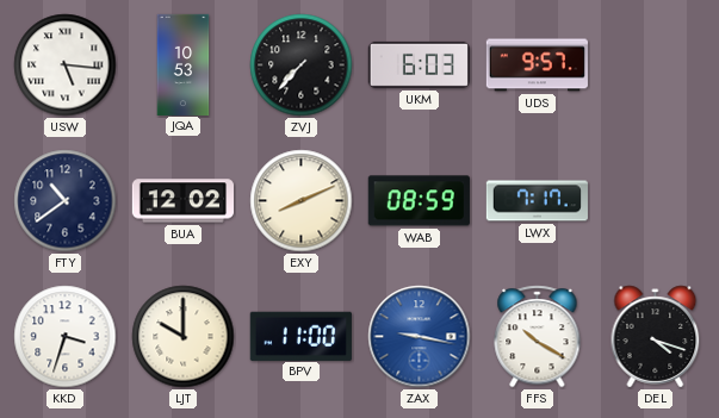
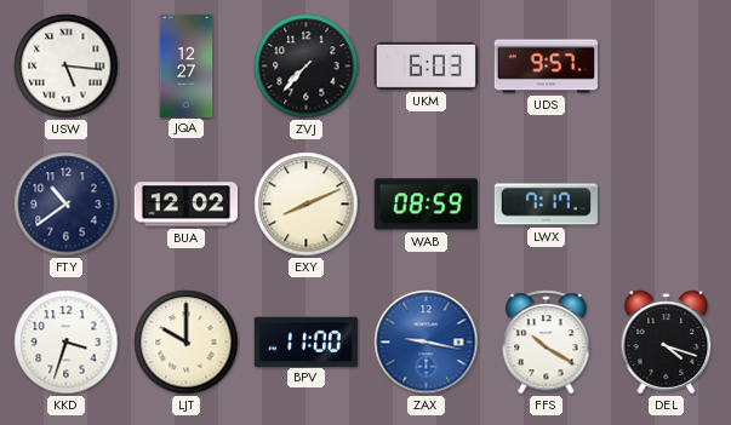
JQA: 10:53 -> 12:27 (187, 65)
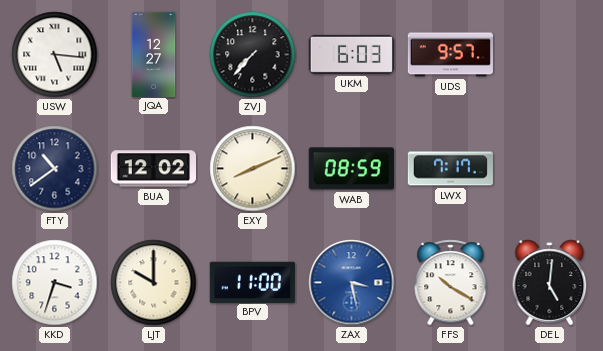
ZAX: 9:17 -> 3:28 (352, 283)
DEL: 4:18 -> 5:01 (550, 283)
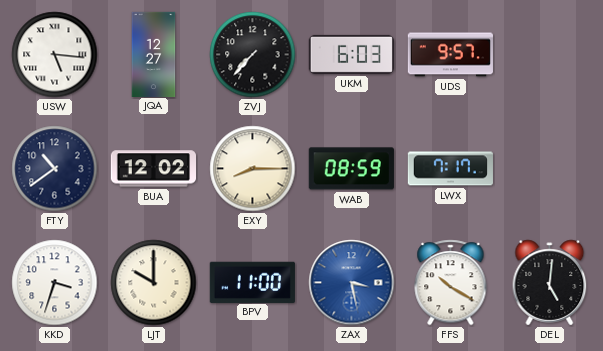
EXY: 8:11 -> 8:15 (253, 169)
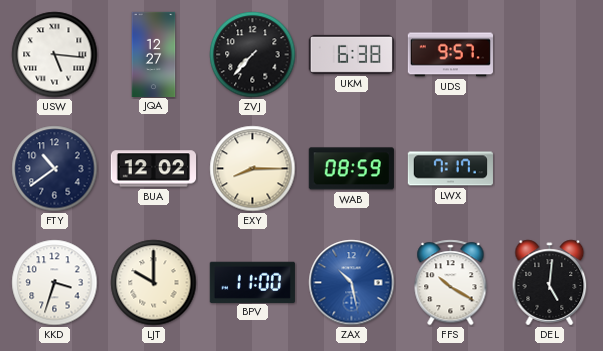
UKM: 6:03 -> 6:38 (351, 54)
ZAX: 3:28 -> 10:28 (352, 283)
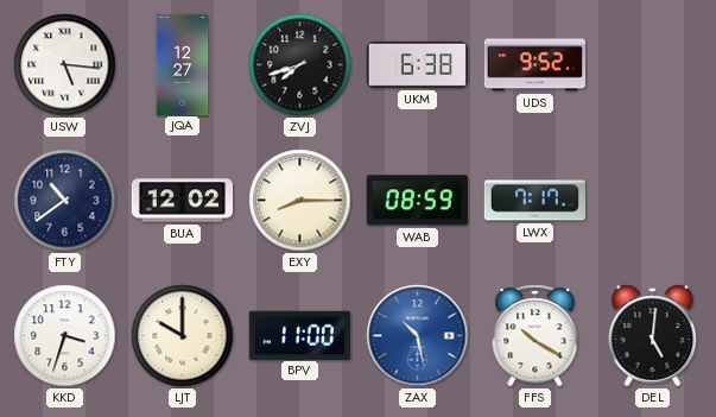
ZVJ: 7:37 -> 7:42 (300, 65)
UDS: 9:57 -> 9:52 (534, 65)
